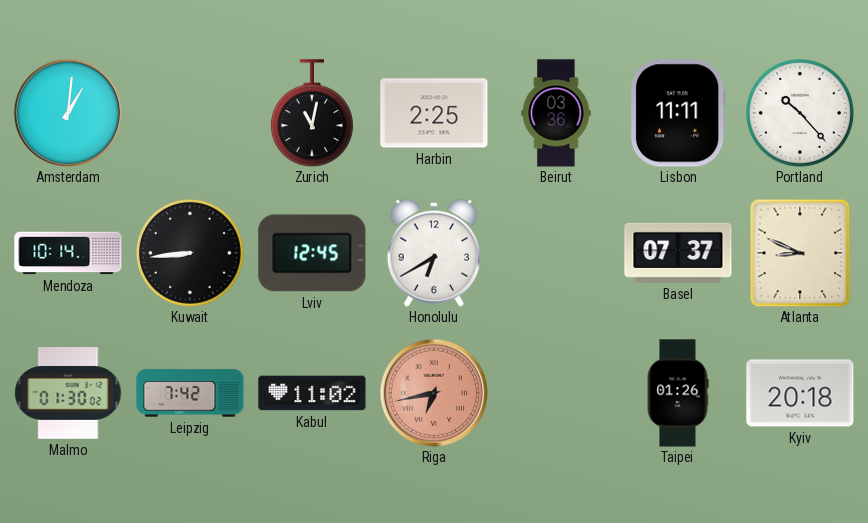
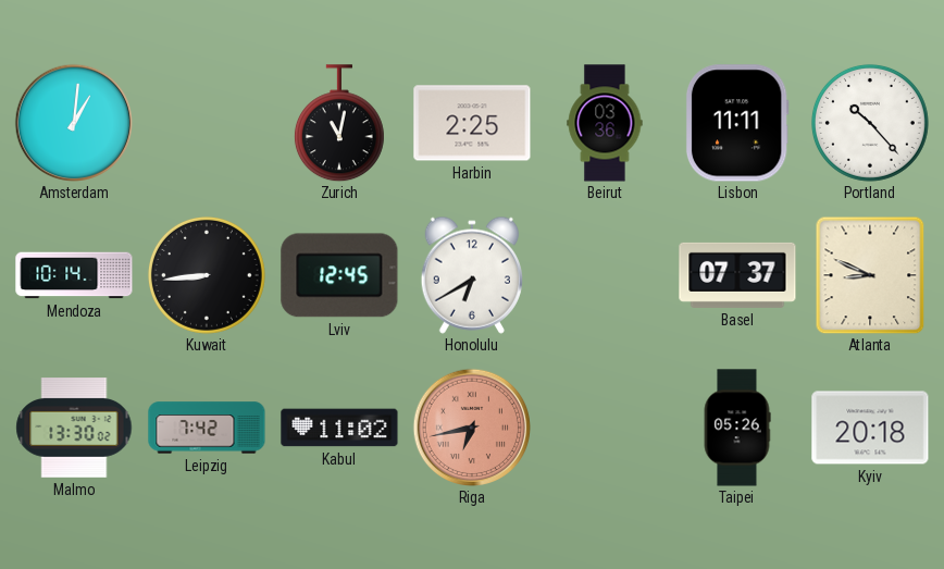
Malmo: 01:30 -> 13:30 (74, 428)
Taipei: 01:26 -> 05:26 (737, 428)
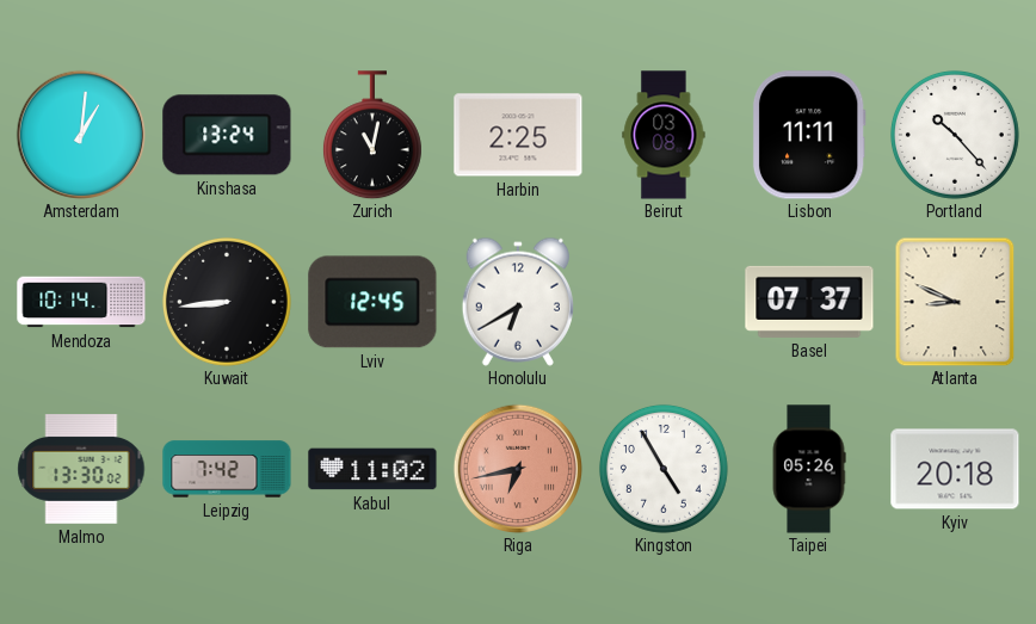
Kinshasa: none -> 13:24 (227, 135)
Beirut: 03:36 -> 03:08 (664, 135)
Kingston: none -> 4:55 (664, 469)
